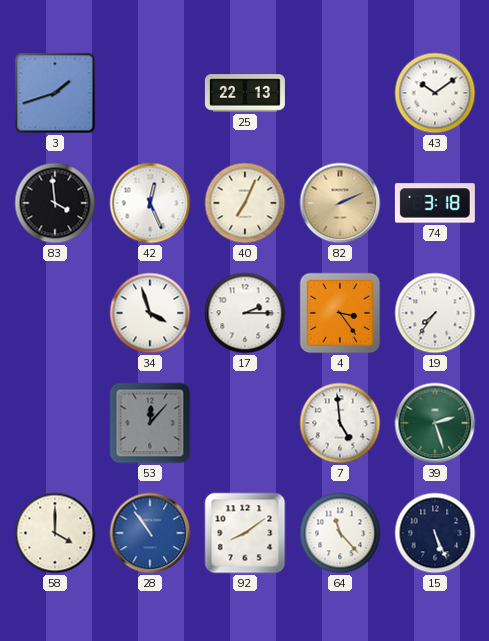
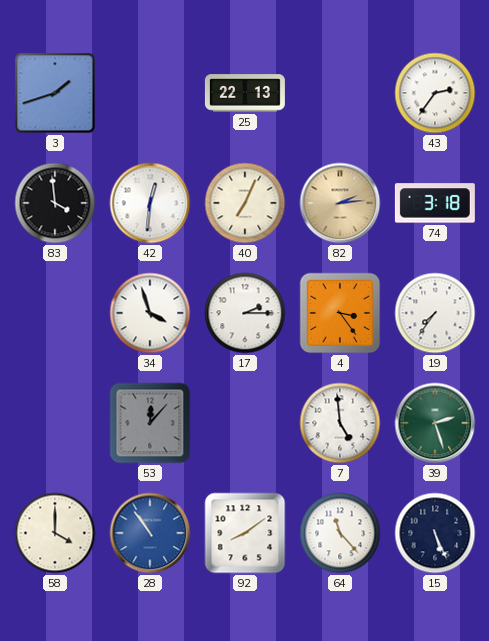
43: 10:09 -> 2:36 (435, 93)
42: 12:26 -> 12:31 (150, 203)
82: 2:11 -> 2:14 (340, 203)
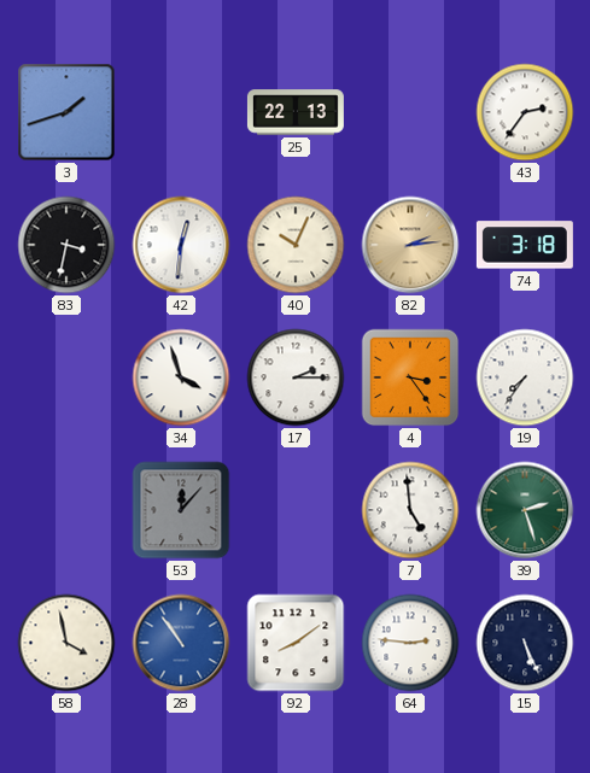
83: 3:59 -> 3:32 (66, 245)
40: 7:04 -> 10:04 (296, 245)
58: 4:00 -> 3:58 (66, 643)
64: 11:23 -> 2:46 (410, 643)
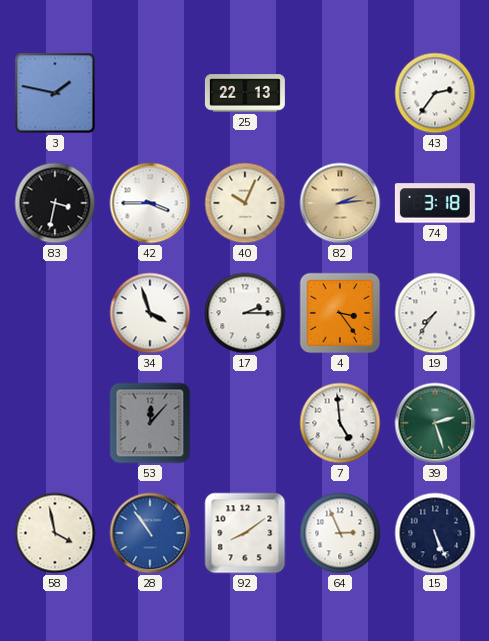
3: 1:42 -> 1:47 (55, 93)
42: 12:31 -> 3:45 (150, 203)
64: 2:46 -> 2:56 (340, 533)
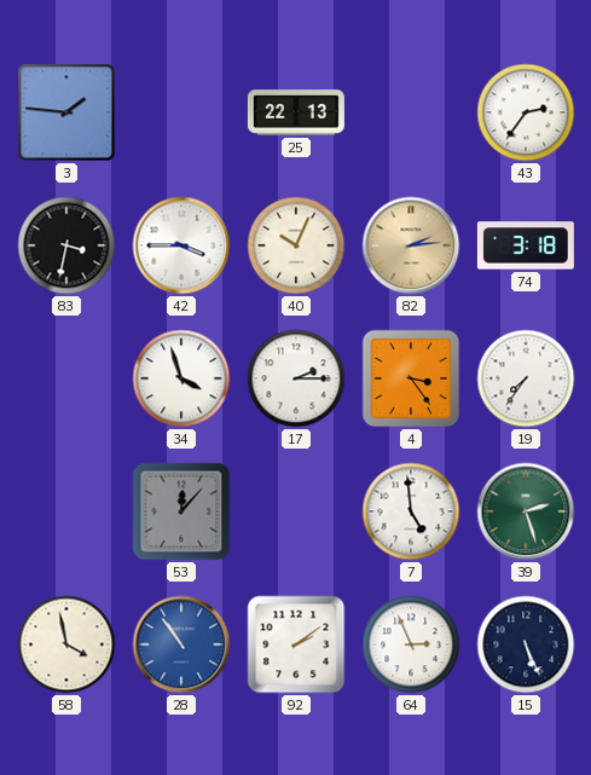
3: 1:47 -> 1:46 (66, 112)
92: 8:09 -> 2:09 (296, 644)
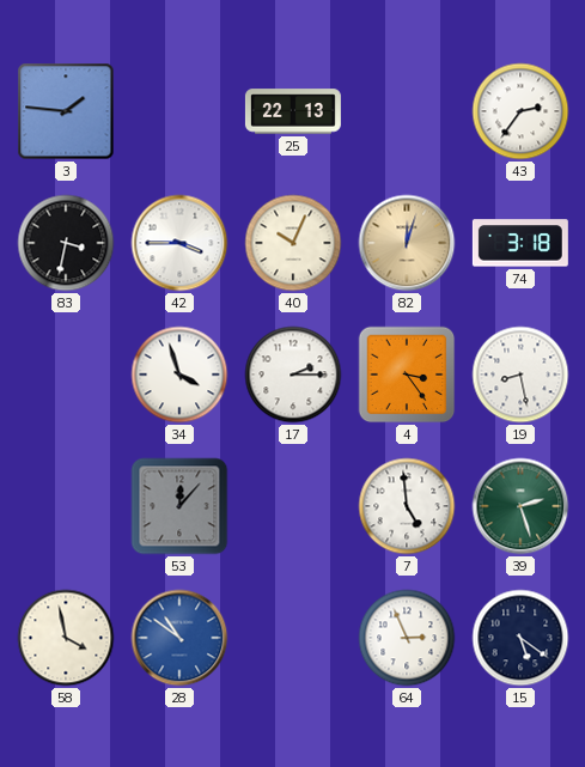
82: 2:14 -> 12:03 (407, 243)
19: 7:36 -> 8:28 (520, 375)
28: 10:54 -> 10:51 (179, 638)
92: 2:09 -> none (296, 644)
15: 5:26 -> 5:21 (520, 638)
